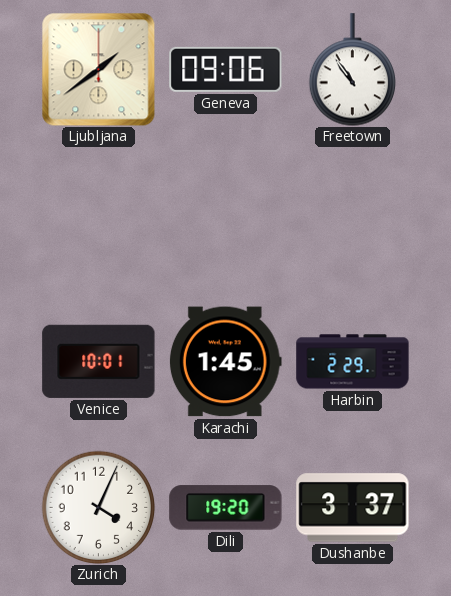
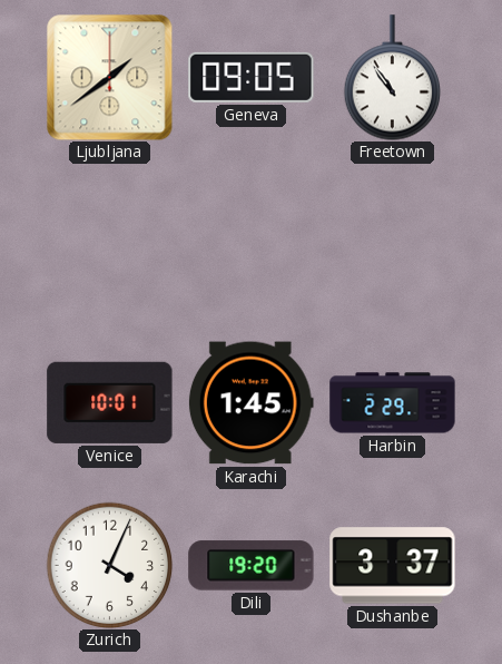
Geneva: 09:06 -> 09:05 (252, 77)
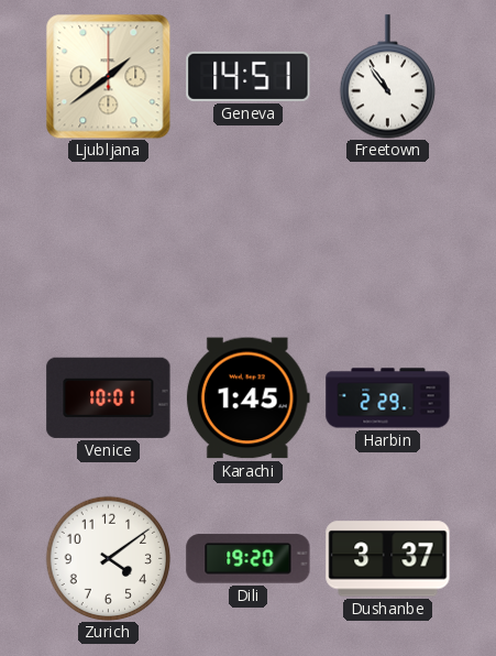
Geneva: 09:05 -> 14:51 (249, 76)
Zurich: 4:04 -> 4:09 (108, 558)
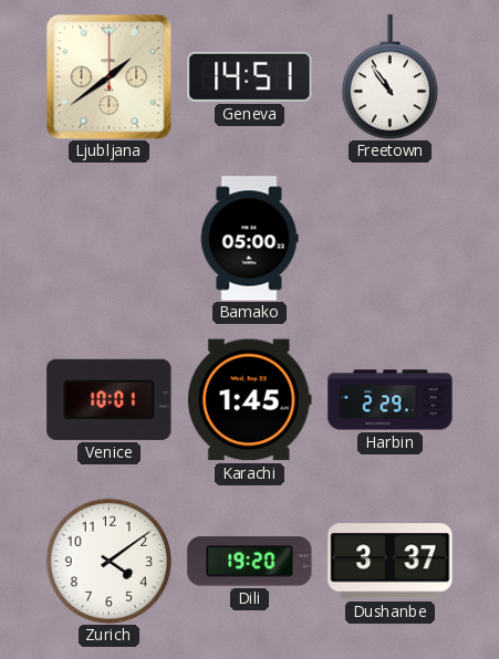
Bamako: none -> 05:00 (249, 239)
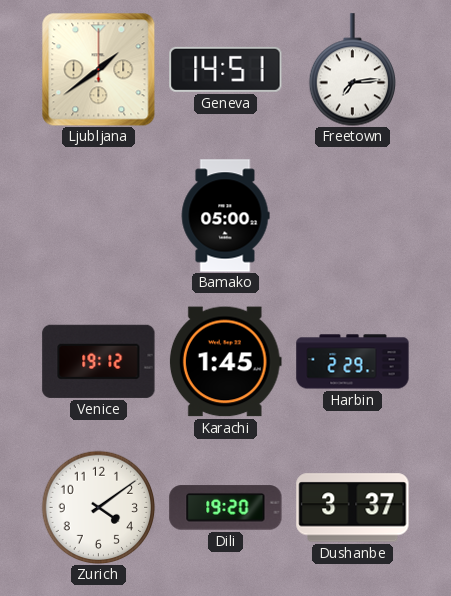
Freetown: 10:54 -> 7:14 (353, 70)
Venice: 10:01 -> 19:12 (99, 361)
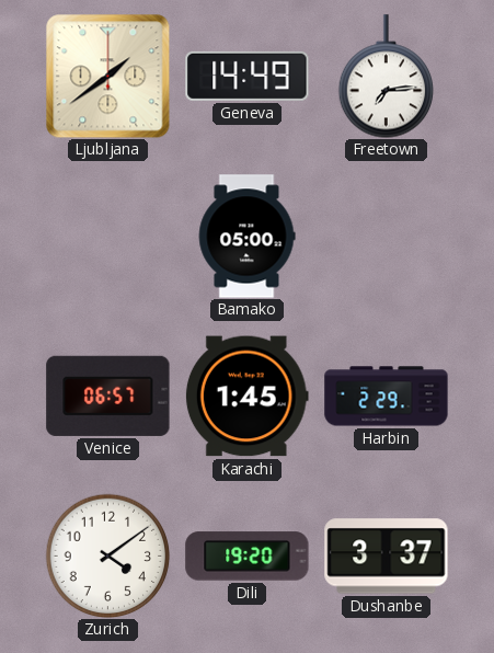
Geneva: 14:51 -> 14:49 (248, 76)
Venice: 19:12 -> 06:57 (108, 396)
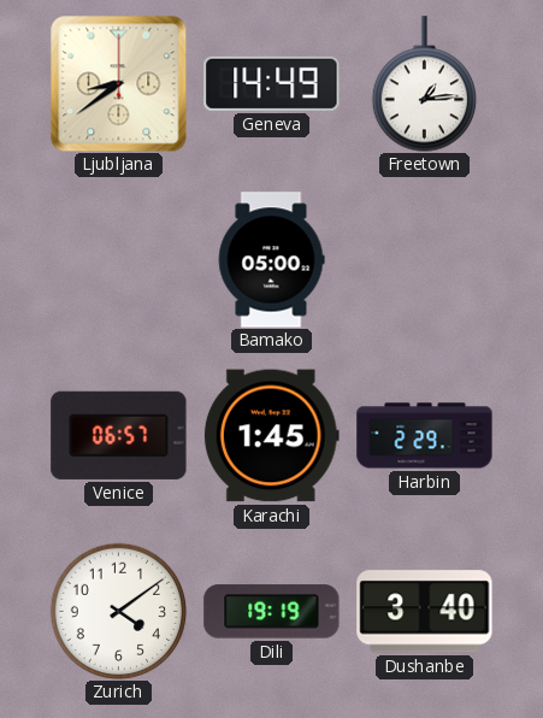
Ljubljana: 1:39 -> 8:39 (118, 83)
Freetown: 7:14 -> 1:14 (425, 84)
Dili: 19:20 -> 19:19 (272, 612)
Dushanbe: 3:37 -> 3:40 (425, 612)
